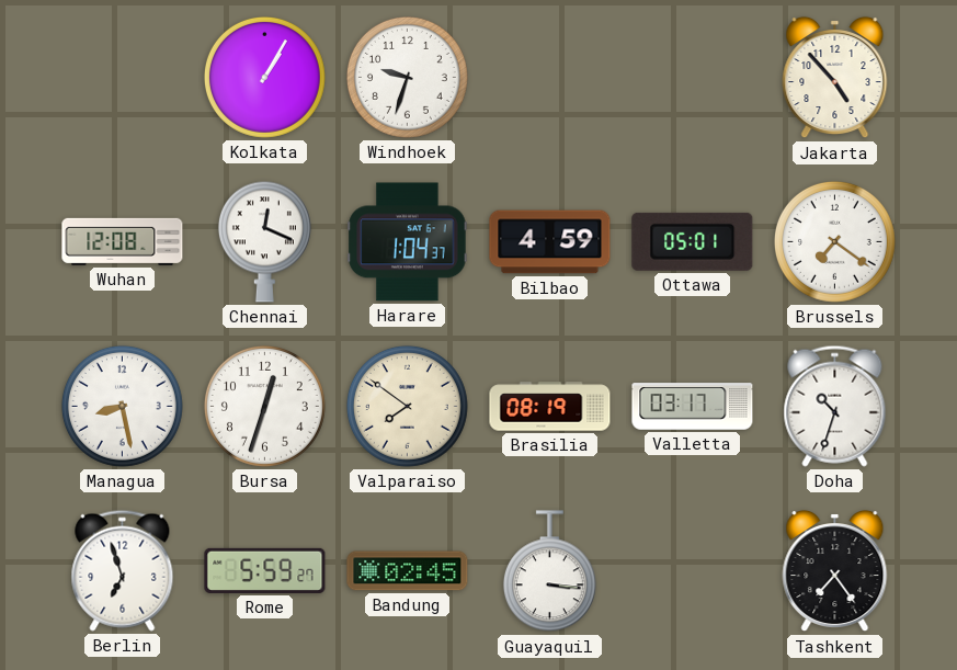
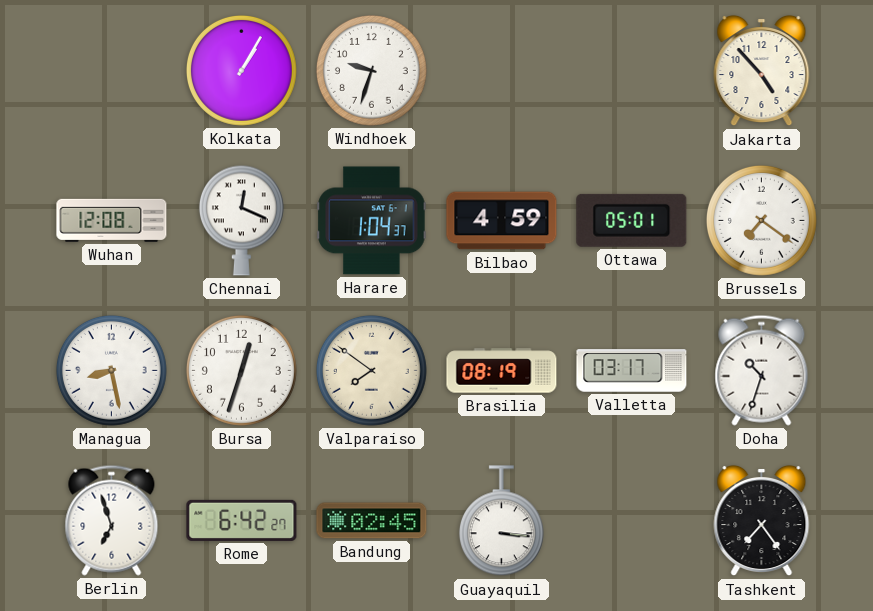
Rome: 5:59 -> 6:42 (242, 520)
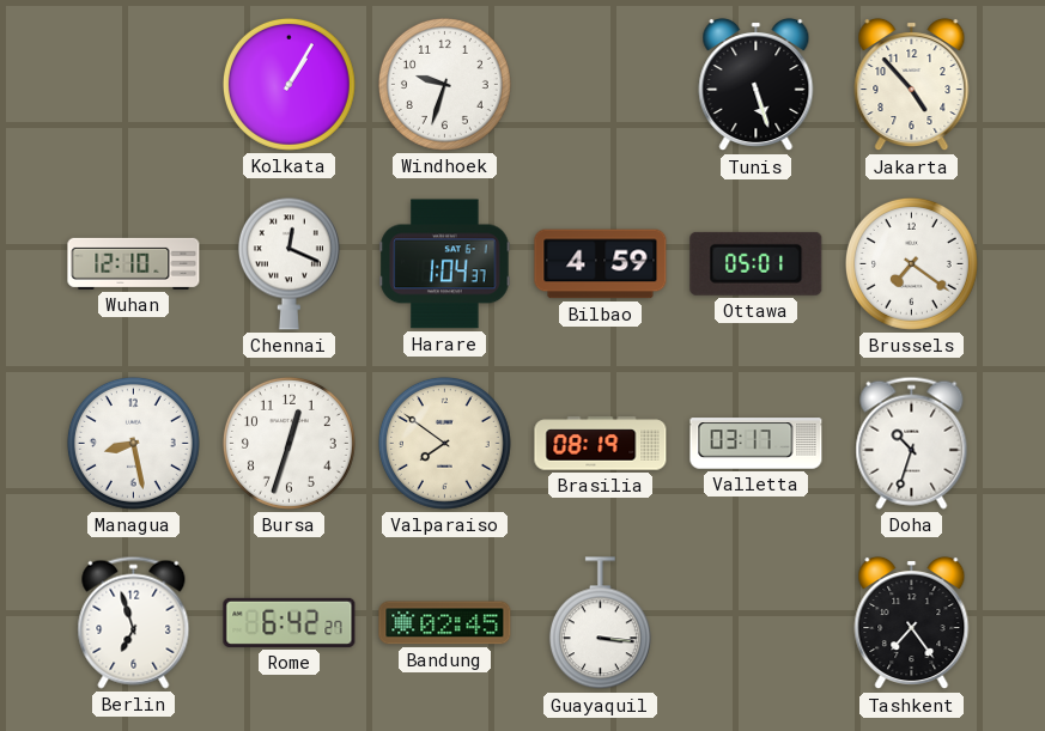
Tunis: none -> 5:27 (757, 85)
Wuhan: 12:08 -> 12:10 (134, 263)
